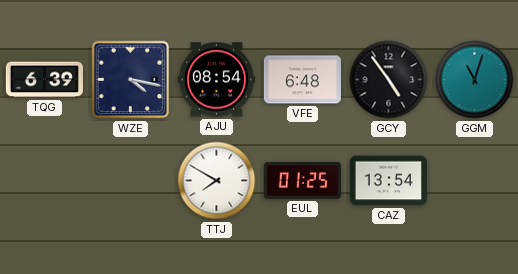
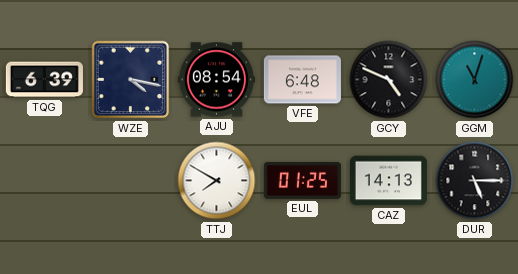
GCY: 4:54 -> 4:49 (389, 80)
CAZ: 13:54 -> 14:13 (388, 181)
DUR: none -> 5:15 (475, 181)
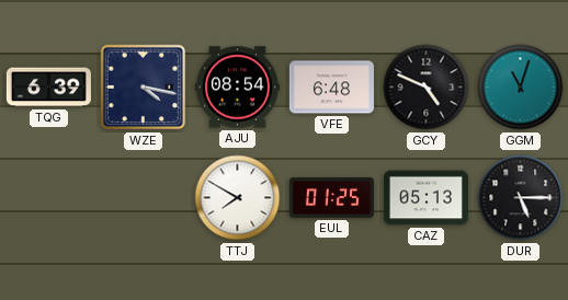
CAZ: 14:13 -> 05:13 (425, 198)
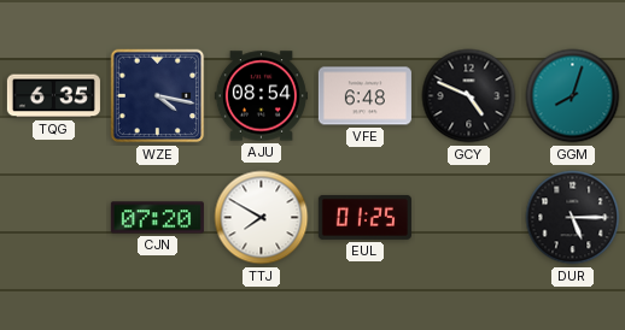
TQG: 6:39 -> 6:35 (53, 96)
GGM: 11:03 -> 8:03 (573, 96)
CJN: none -> 07:20 (157, 218)
CAZ: 05:13 -> none (425, 198)
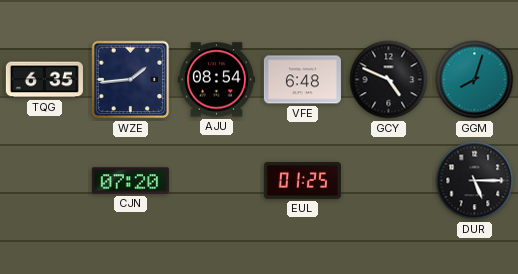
WZE: 4:17 -> 1:44 (131, 80)
TTJ: 7:50 -> none (262, 218)
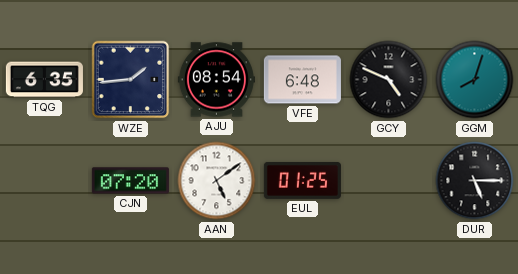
AAN: none -> 5:09 (217, 181)
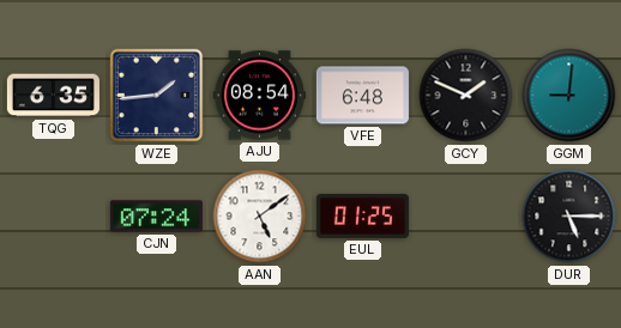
GCY: 4:49 -> 1:49 (466, 96)
GGM: 8:03 -> 9:01 (569, 96)
CJN: 07:20 -> 07:24 (156, 217)
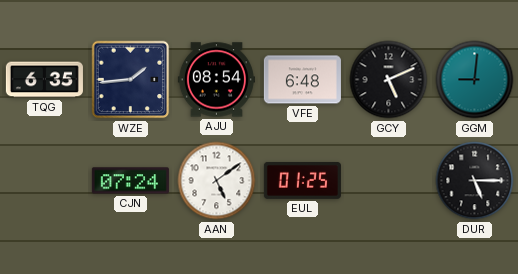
GCY: 1:49 -> 5:11 (389, 80)
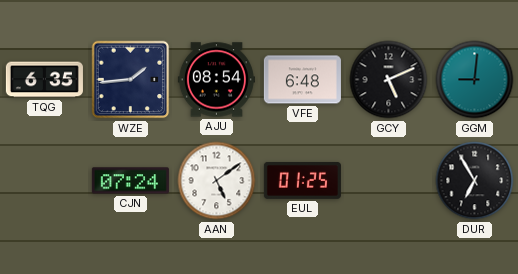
DUR: 5:15 -> 6:55 (475, 181)
